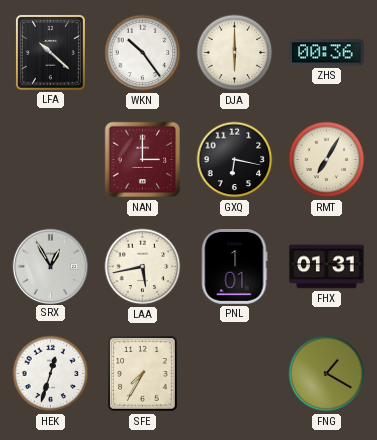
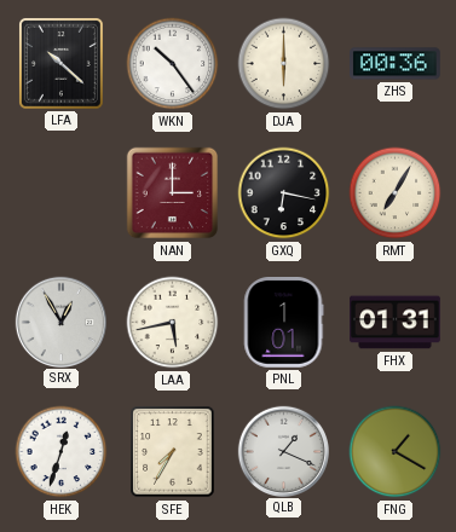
QLB: none -> 1:19 (283, 451)
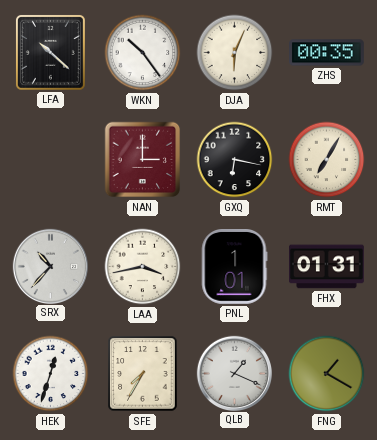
DJA: 6:00 -> 6:04 (235, 53)
ZHS: 00:36 -> 00:35 (327, 53)
SRX: 12:55 -> 10:37 (50, 266)
LAA: 5:43 -> 3:43 (143, 267)
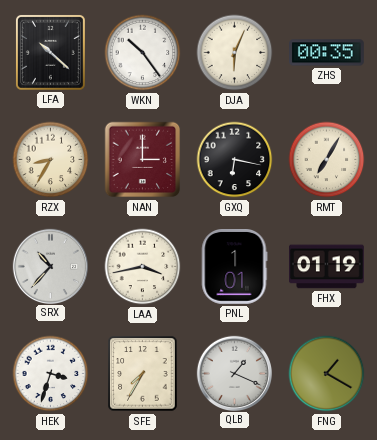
RZX: none -> 8:35 (51, 160)
FHX: 01:31 -> 01:19 (327, 267)
HEK: 12:33 -> 3:33 (51, 374)
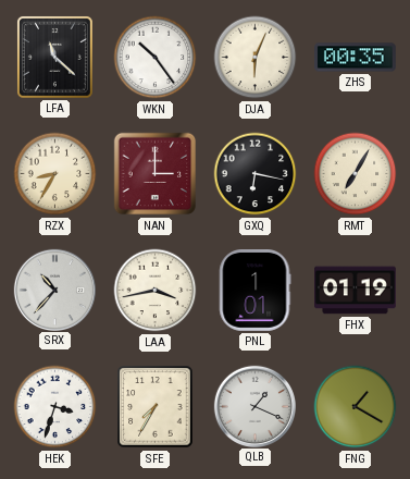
LFA: 10:22 -> 11:22 (54, 57)
